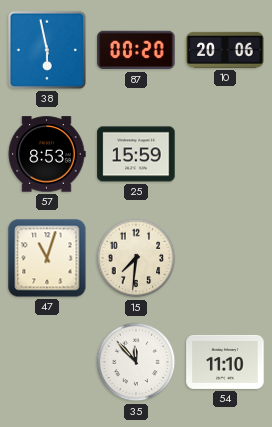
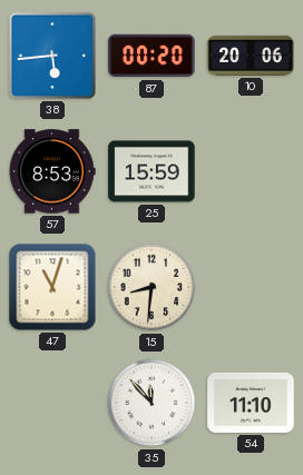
38: 5:58 -> 5:44 (52, 56)
15: 7:31 -> 8:31 (151, 287)
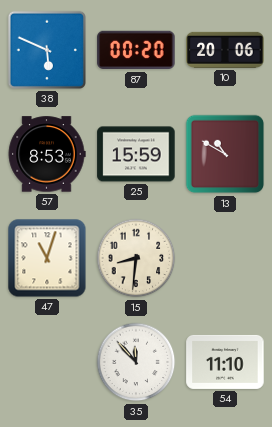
38: 5:44 -> 5:49 (47, 50)
13: none -> 10:50 (225, 154)
